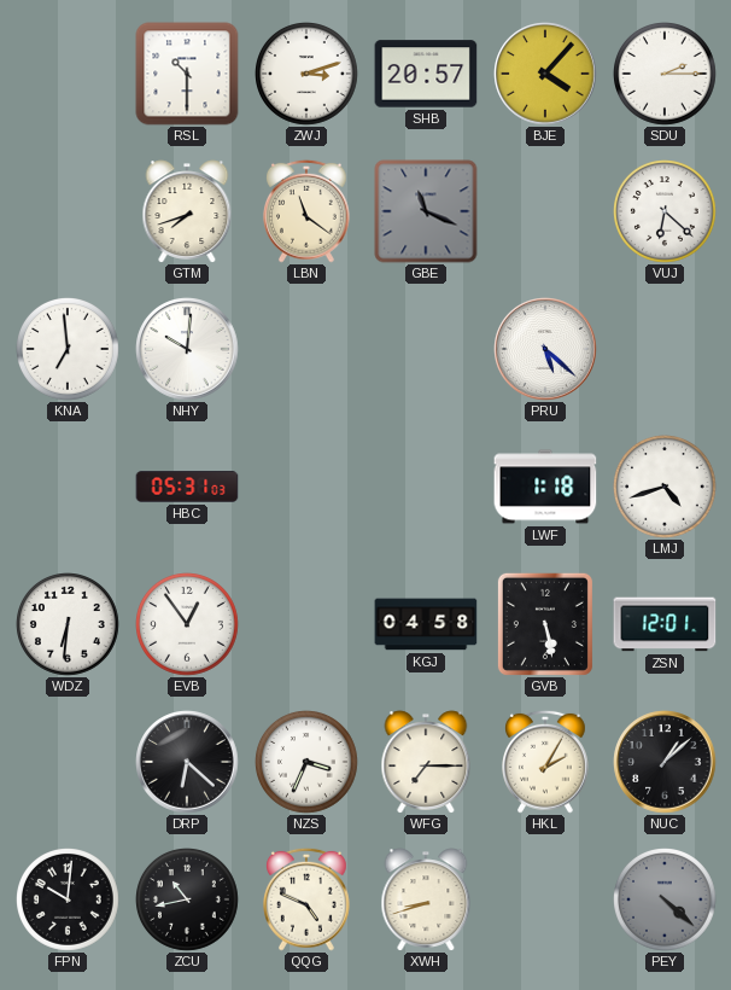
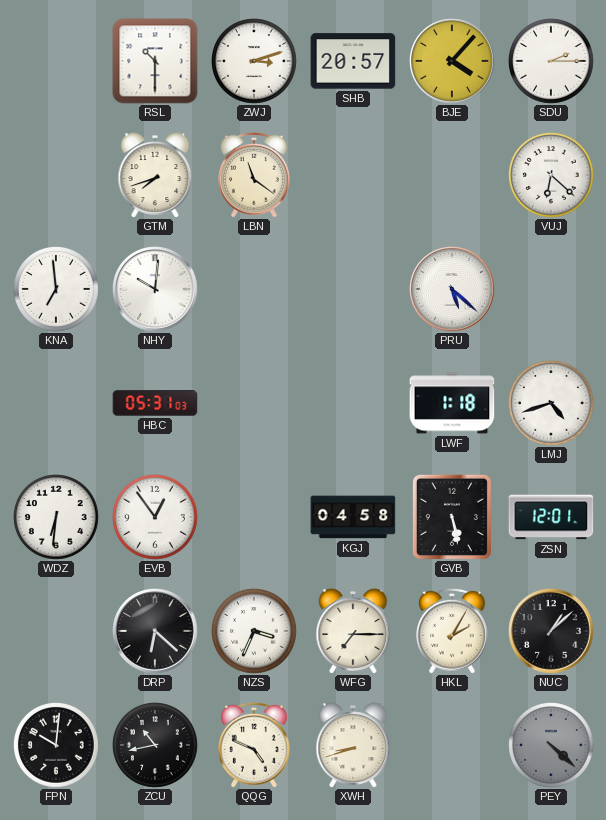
GBE: 11:19 -> none (426, 211)
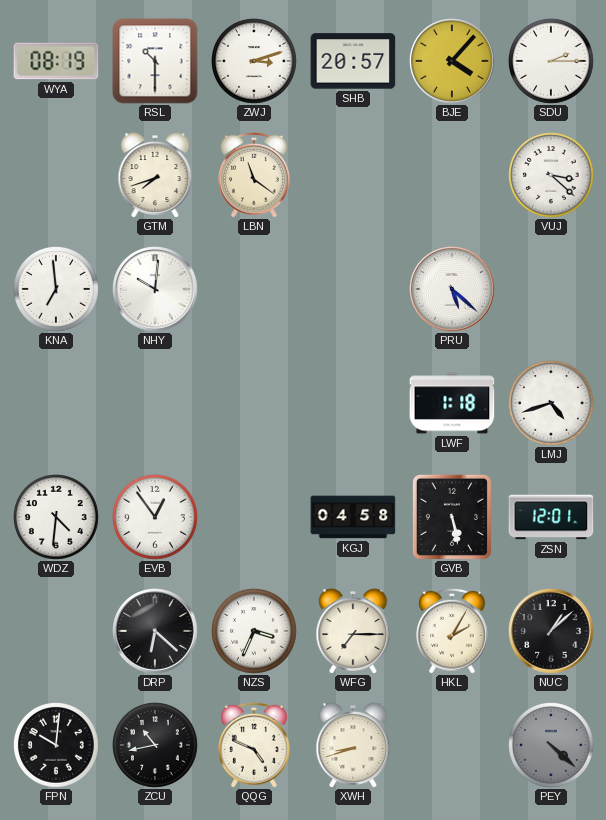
WYA: none -> 08:19 (56, 61)
VUJ: 6:22 -> 3:22 (552, 176)
HBC: 05:31 -> none (155, 403)
WDZ: 6:31 -> 4:31 (57, 518)
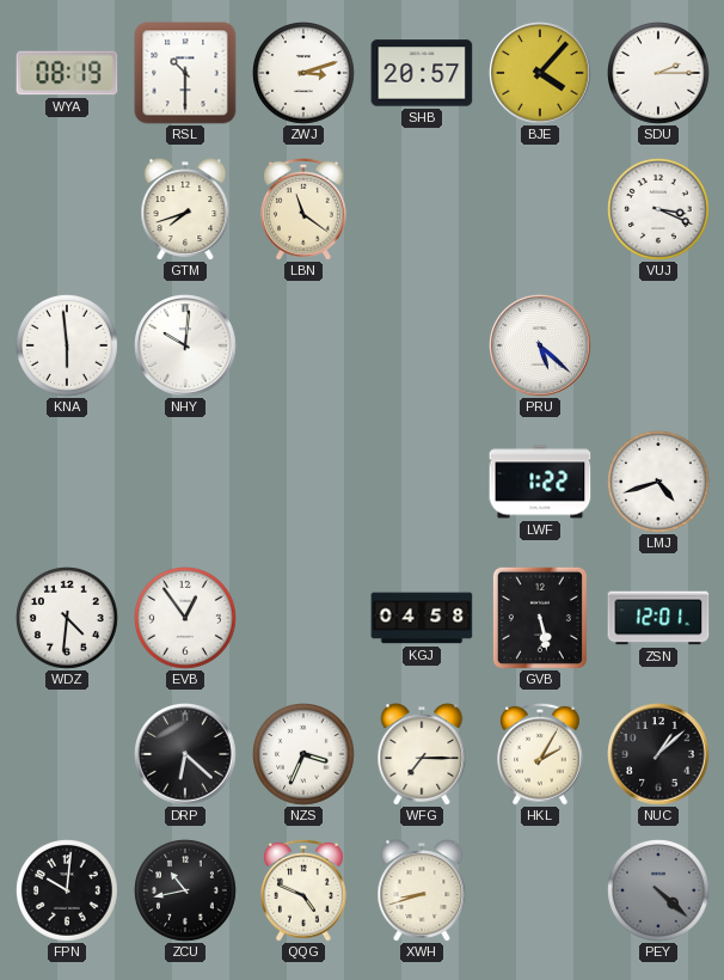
VUJ: 3:22 -> 3:19 (659, 210)
KNA: 6:59 -> 5:59 (68, 347)
LWF: 1:18 -> 1:22 (540, 482)
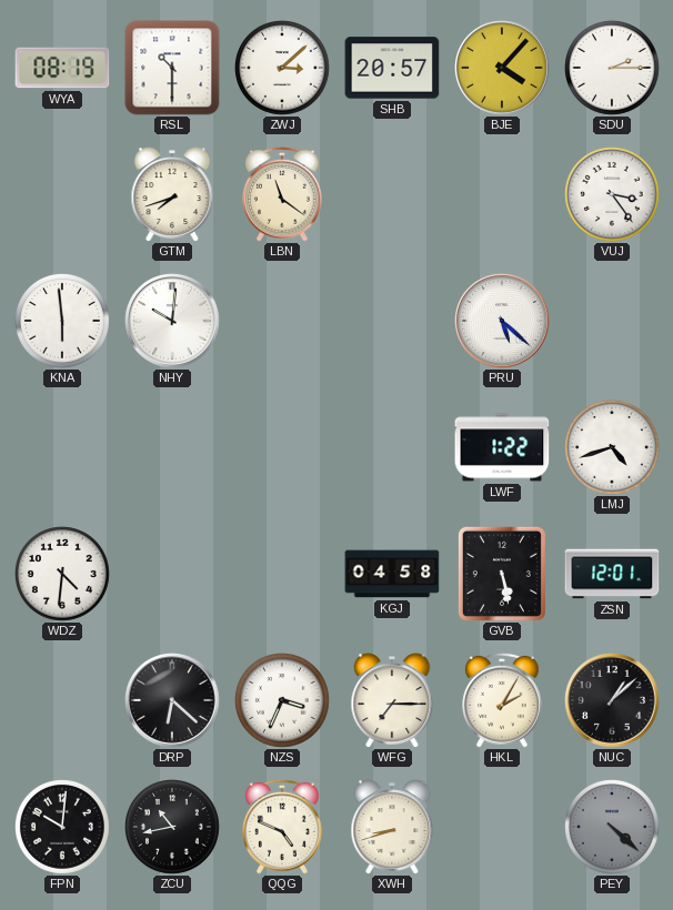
ZWJ: 3:12 -> 3:08 (283, 69)
VUJ: 3:19 -> 3:24 (613, 195)
EVB: 12:54 -> none (186, 619)
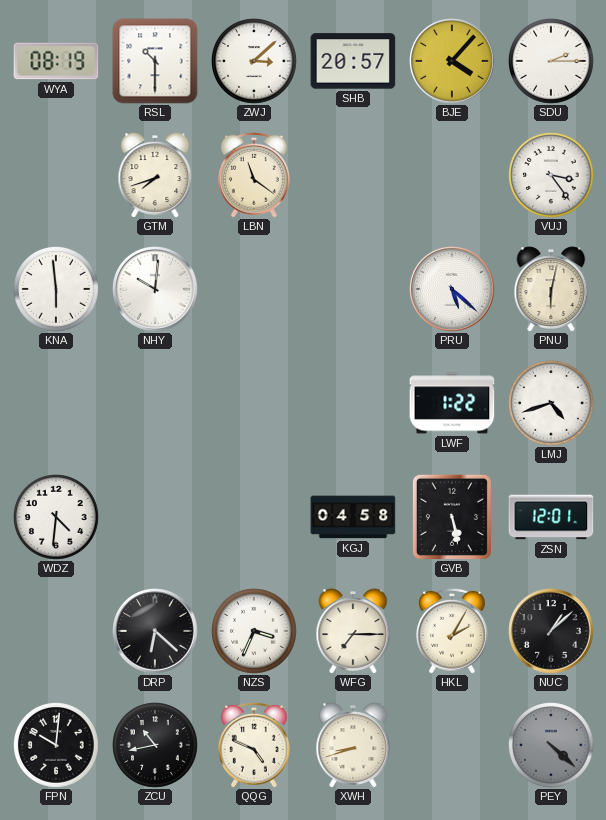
PNU: none -> 6:02 (551, 289)
